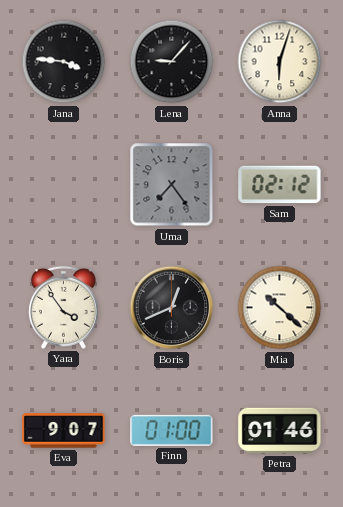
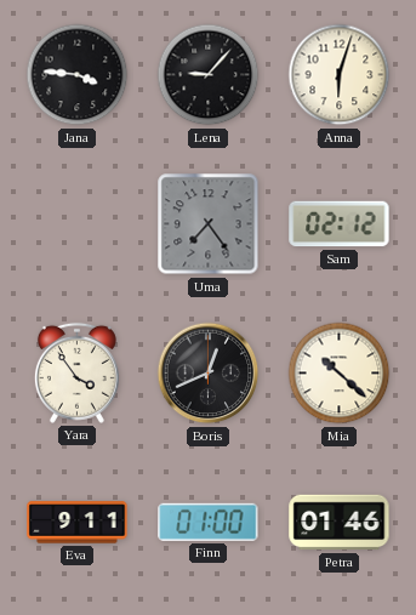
Eva: 9:07 -> 9:11 (78, 523)
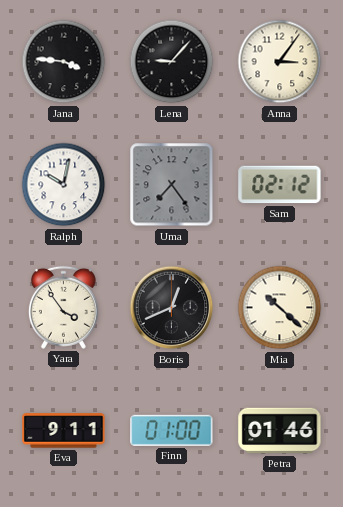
Anna: 6:03 -> 3:06 (280, 62)
Ralph: none -> 10:02 (64, 185)
